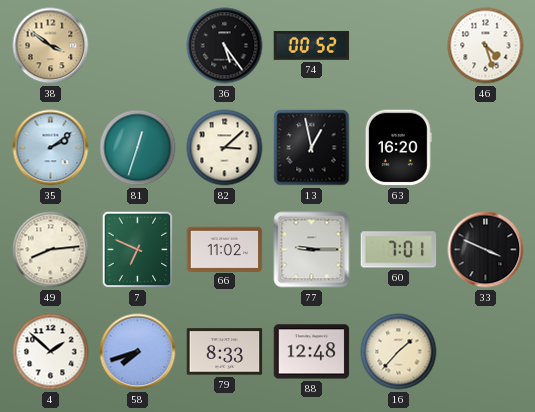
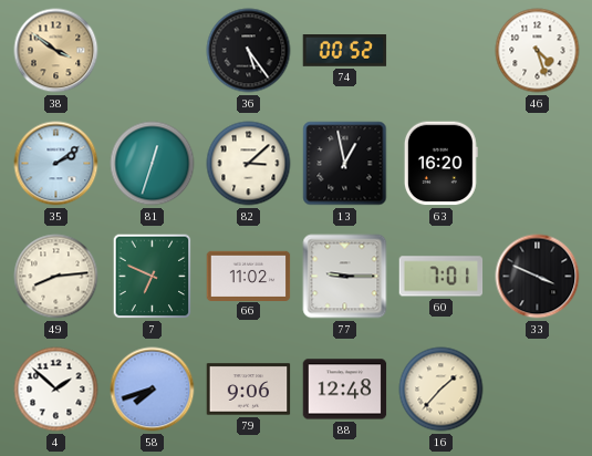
79: 8:33 -> 9:06 (249, 390)
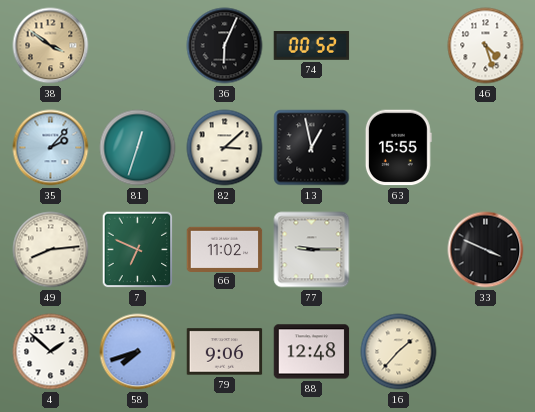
36: 5:24 -> 6:04 (225, 46)
35: 2:09 -> 2:07 (51, 148)
63: 16:20 -> 15:55 (398, 148)
60: 7:01 -> none (442, 277)
